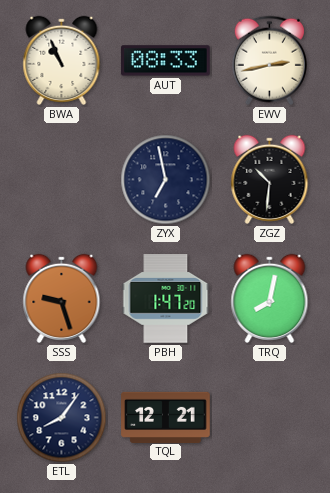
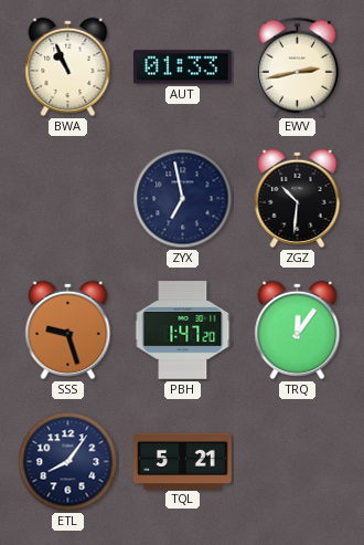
AUT: 08:33 -> 01:33 (183, 67)
TRQ: 8:02 -> 12:06 (298, 329)
TQL: 12:21 -> 5:21 (183, 461)
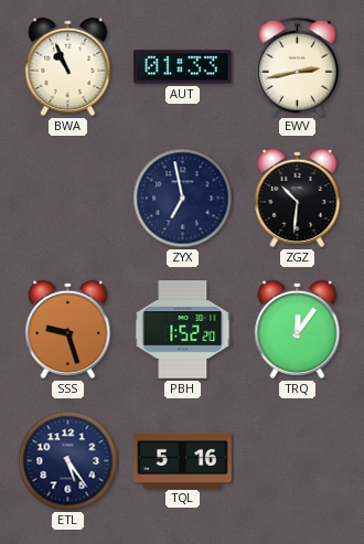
PBH: 1:47 -> 1:52 (183, 330)
ETL: 8:06 -> 5:24 (68, 461)
TQL: 5:21 -> 5:16 (183, 460)
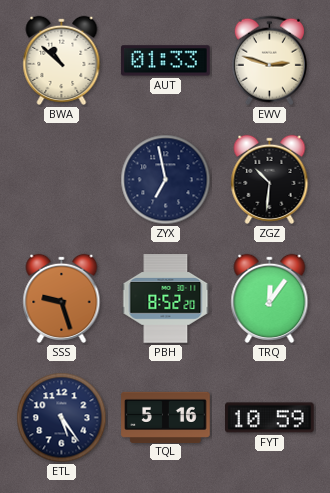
BWA: 10:56 -> 10:52 (62, 60)
EWV: 2:43 -> 2:48 (269, 61)
PBH: 1:52 -> 8:52 (166, 299)
FYT: none -> 10:59 (270, 418)
